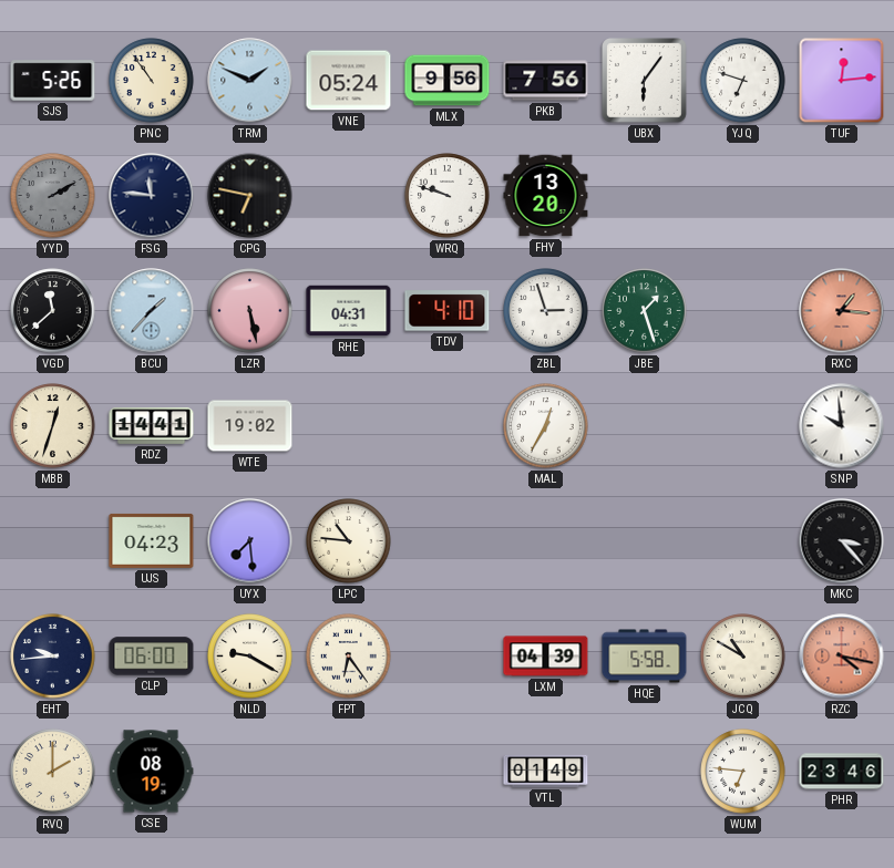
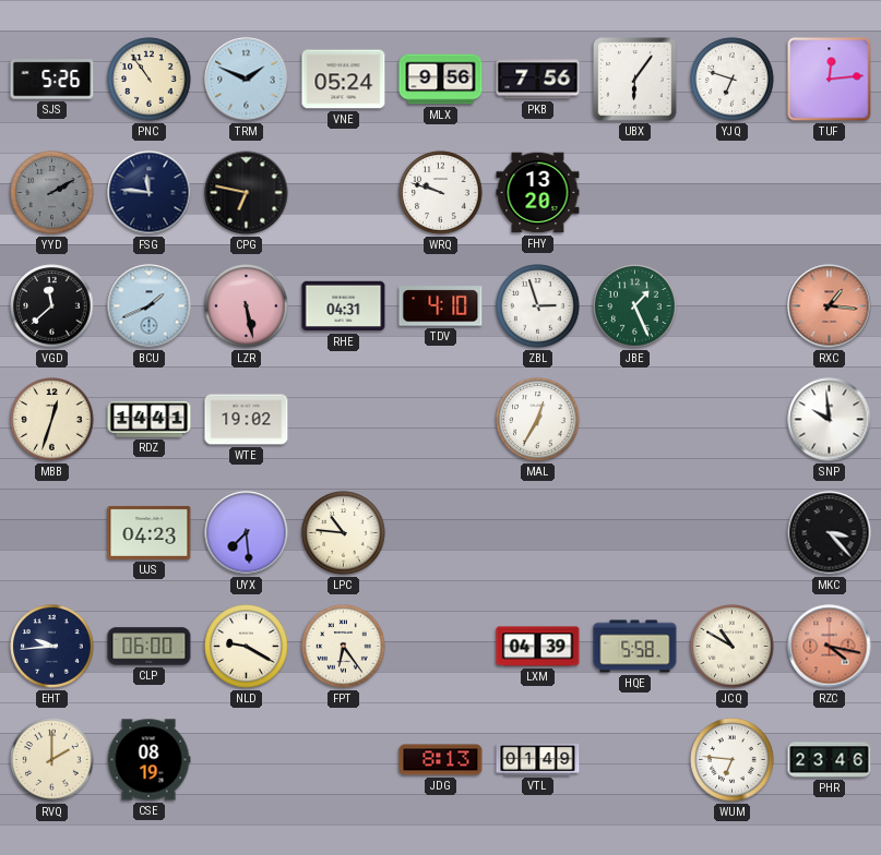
BCU: 1:37 -> 1:41 (150, 306)
JBE: 1:27 -> 1:26 (635, 306)
JDG: none -> 8:13 (441, 760)
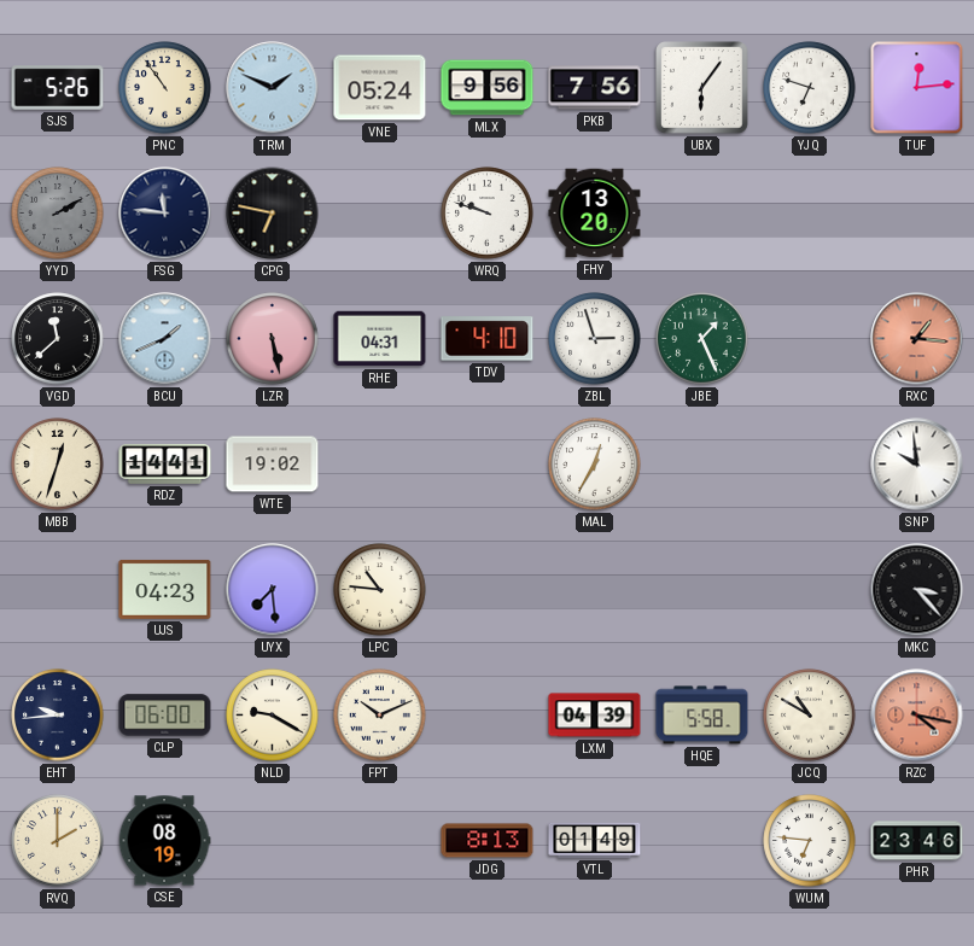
FPT: 6:24 -> 10:11 (380, 716)
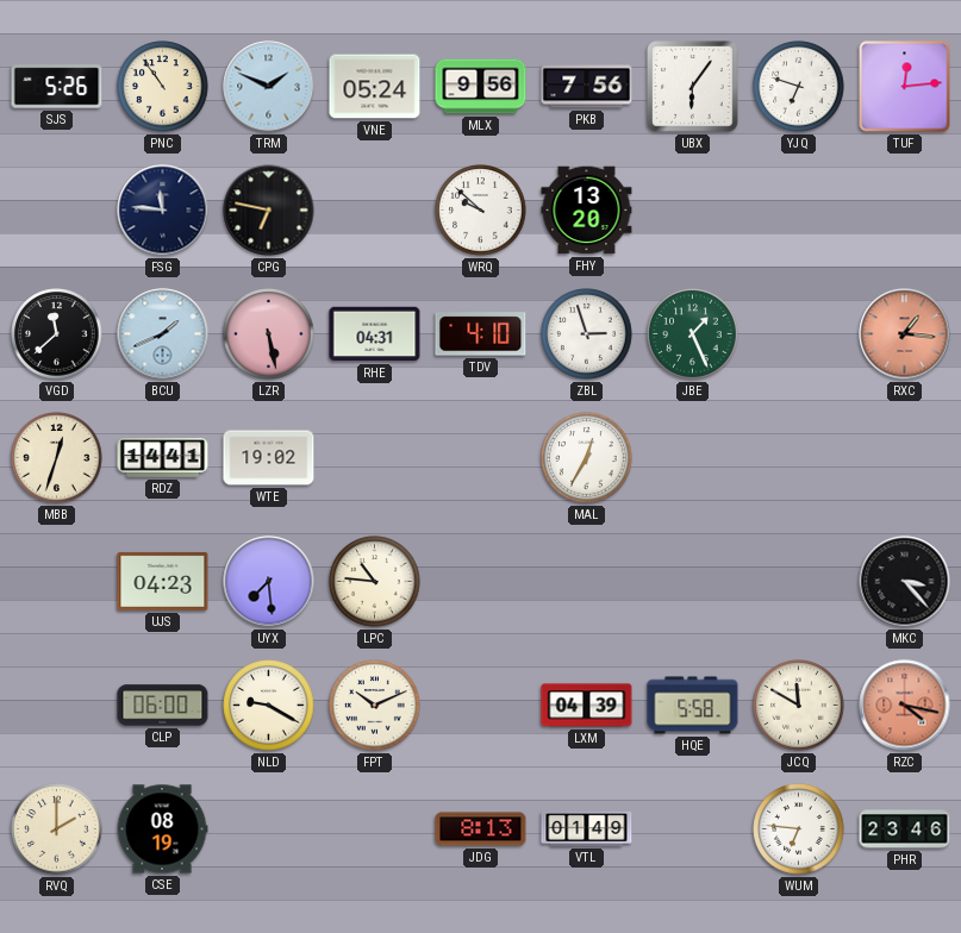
YYD: 2:10 -> none (58, 214)
WRQ: 9:48 -> 9:52 (481, 211)
SNP: 9:59 -> none (917, 465)
EHT: 9:44 -> none (58, 716)
JCQ: 10:50 -> 11:50 (799, 706)
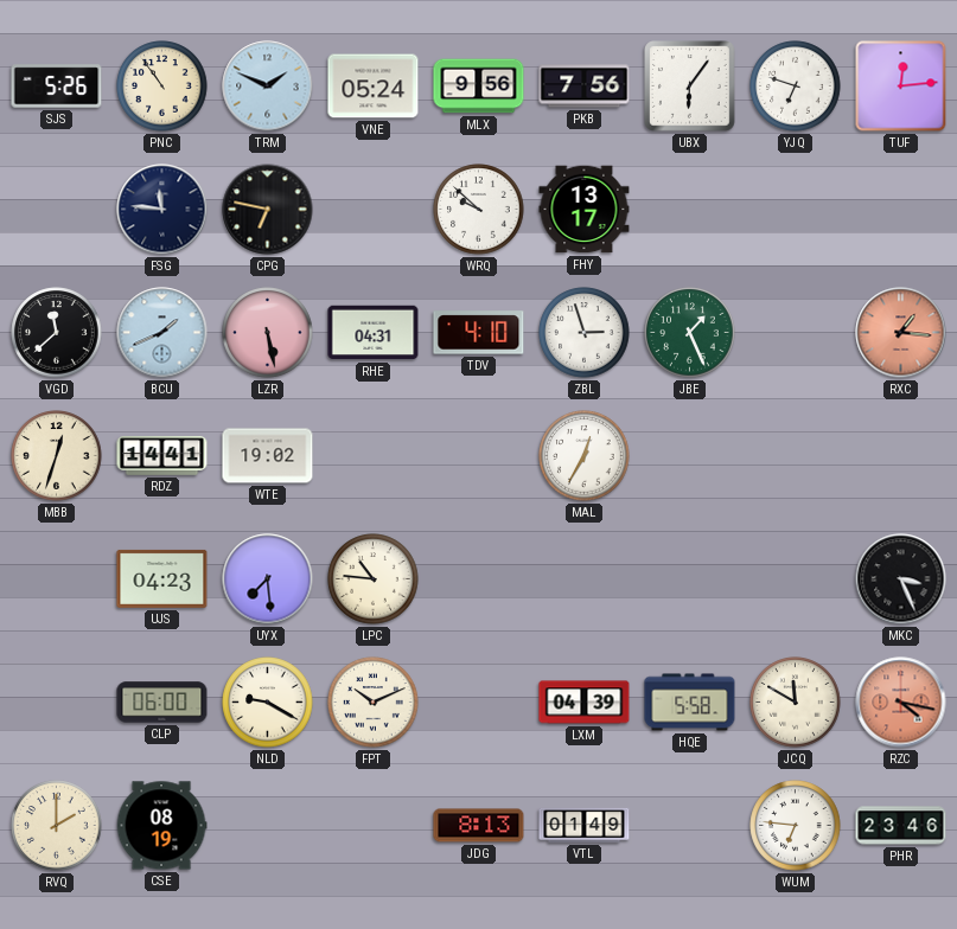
FHY: 13:20 -> 13:17 (585, 210)
MKC: 3:23 -> 3:26 (901, 579)
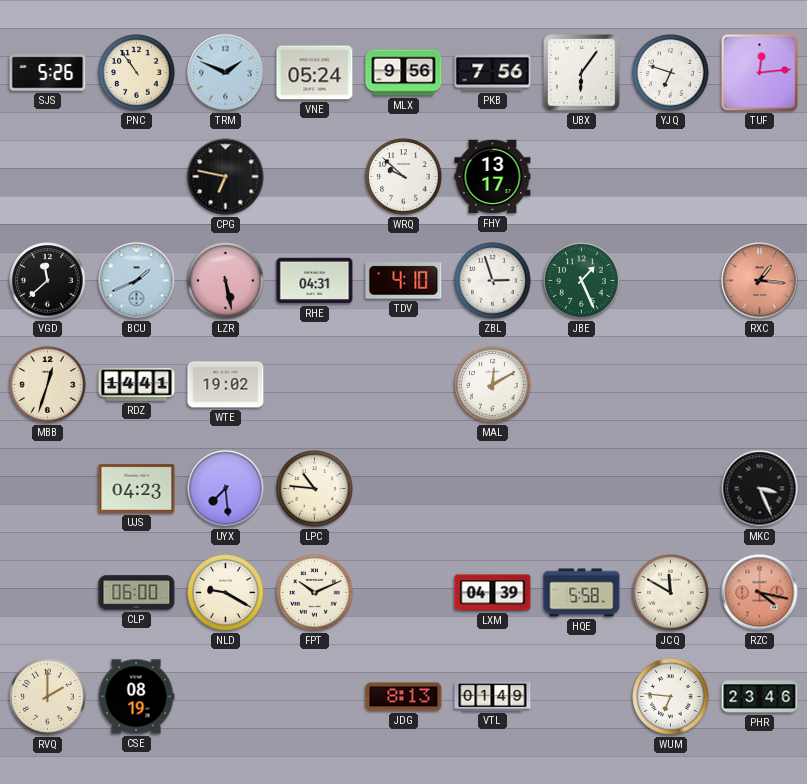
FSG: 11:46 -> none (162, 210)
MAL: 12:35 -> 12:10 (493, 385)
